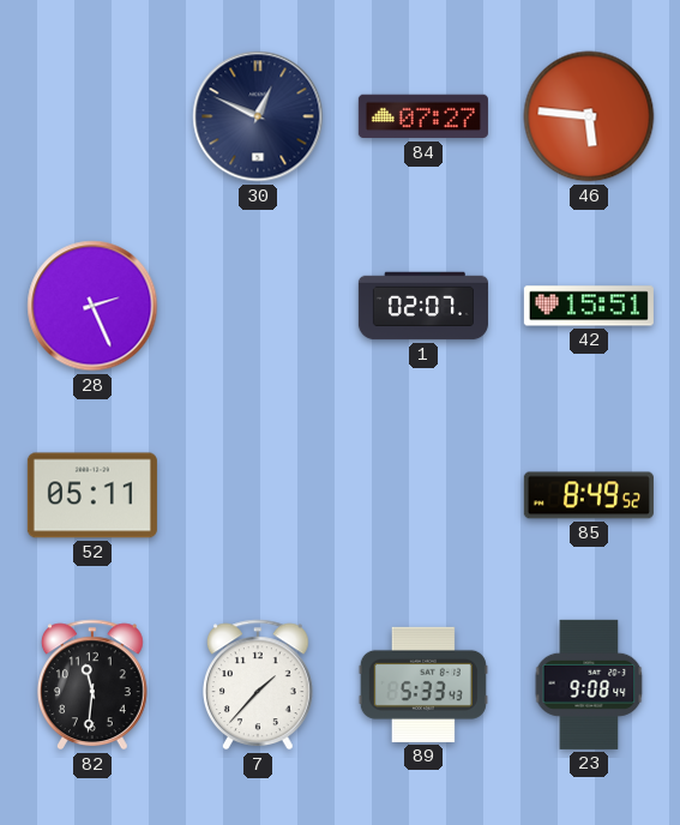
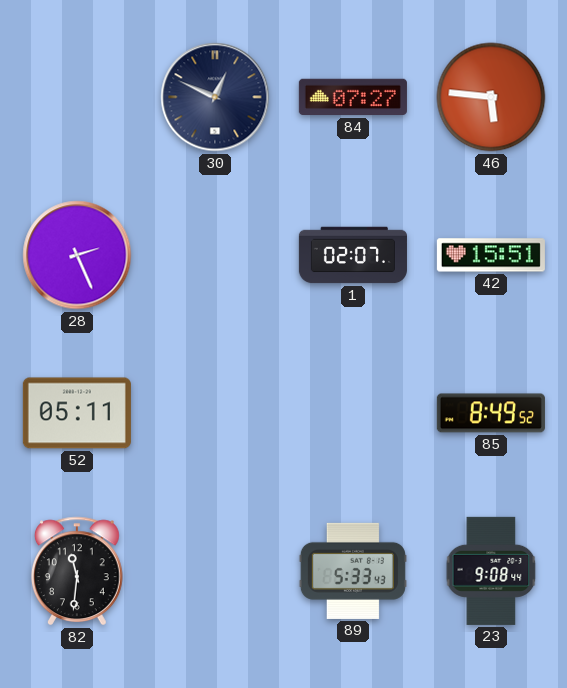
7: 1:37 -> none (258, 685)
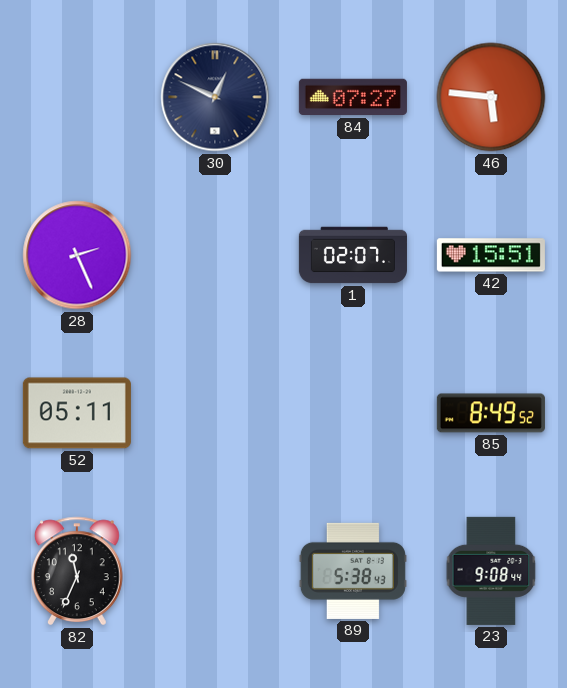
82: 11:31 -> 11:34 (77, 571)
89: 5:33 -> 5:38 (353, 571)
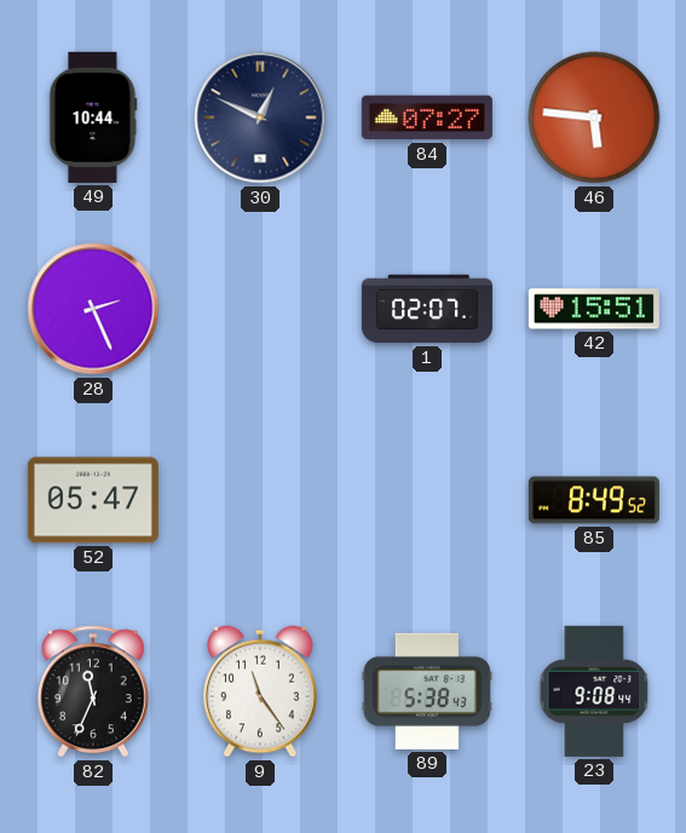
49: none -> 10:44 (93, 117)
52: 05:11 -> 05:47 (93, 500)
9: none -> 11:24 (260, 691)
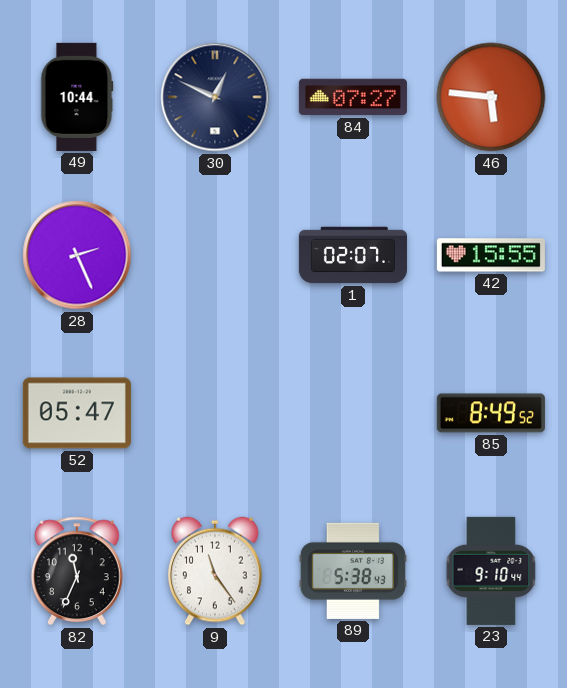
42: 15:51 -> 15:55 (491, 255)
23: 9:08 -> 9:10 (491, 571)
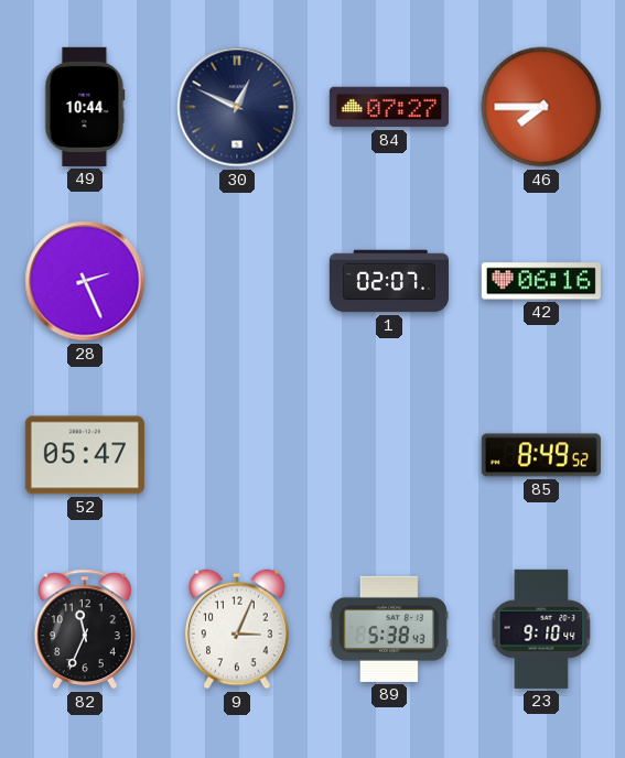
46: 5:46 -> 7:45 (541, 107)
42: 15:55 -> 06:16 (541, 281)
9: 11:24 -> 3:04 (237, 629)
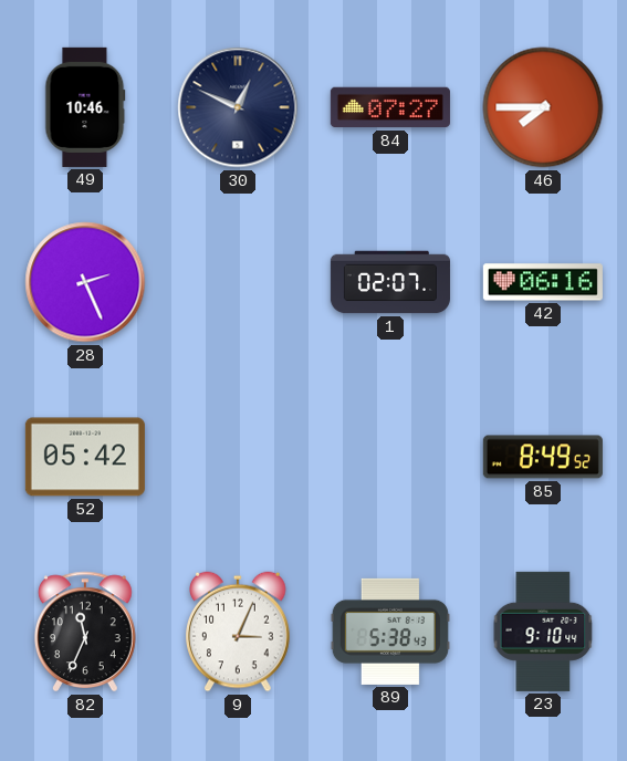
49: 10:44 -> 10:46 (85, 107)
52: 05:47 -> 05:42 (85, 457)
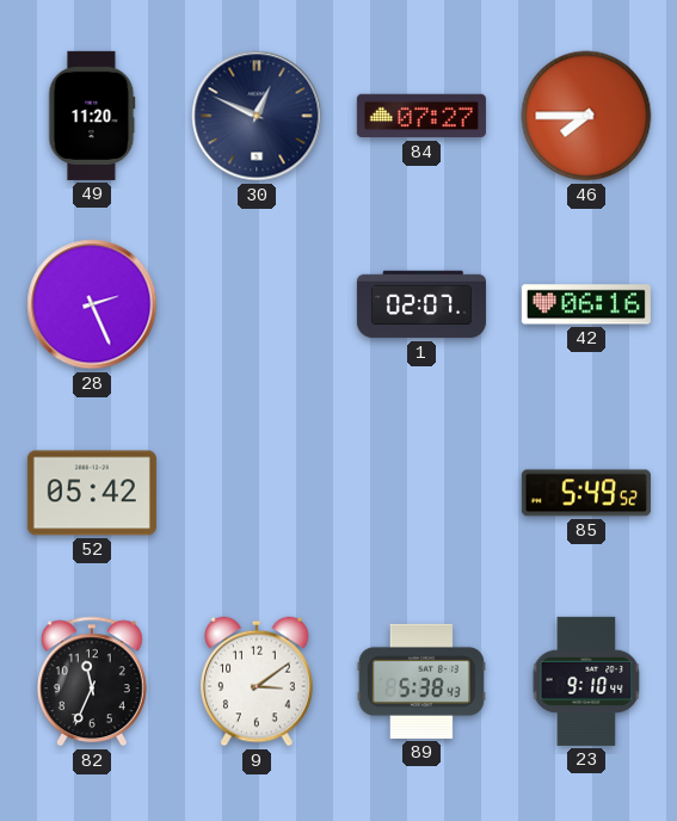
49: 10:46 -> 11:20 (92, 116)
85: 8:49 -> 5:49 (586, 493)
9: 3:04 -> 3:09 (257, 681)
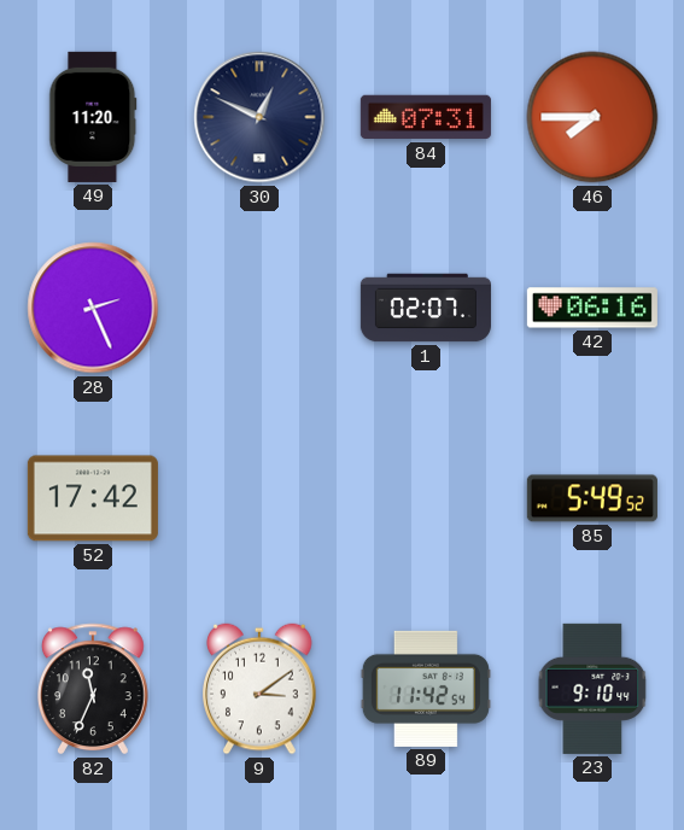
84: 07:27 -> 07:31 (426, 117)
52: 05:42 -> 17:42 (93, 498)
89: 5:38 -> 11:42 (426, 689)
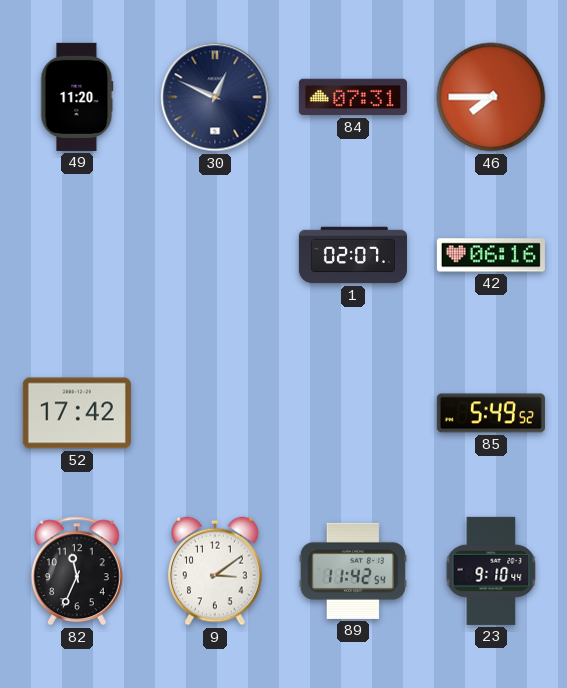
28: 2:26 -> none (93, 308)
